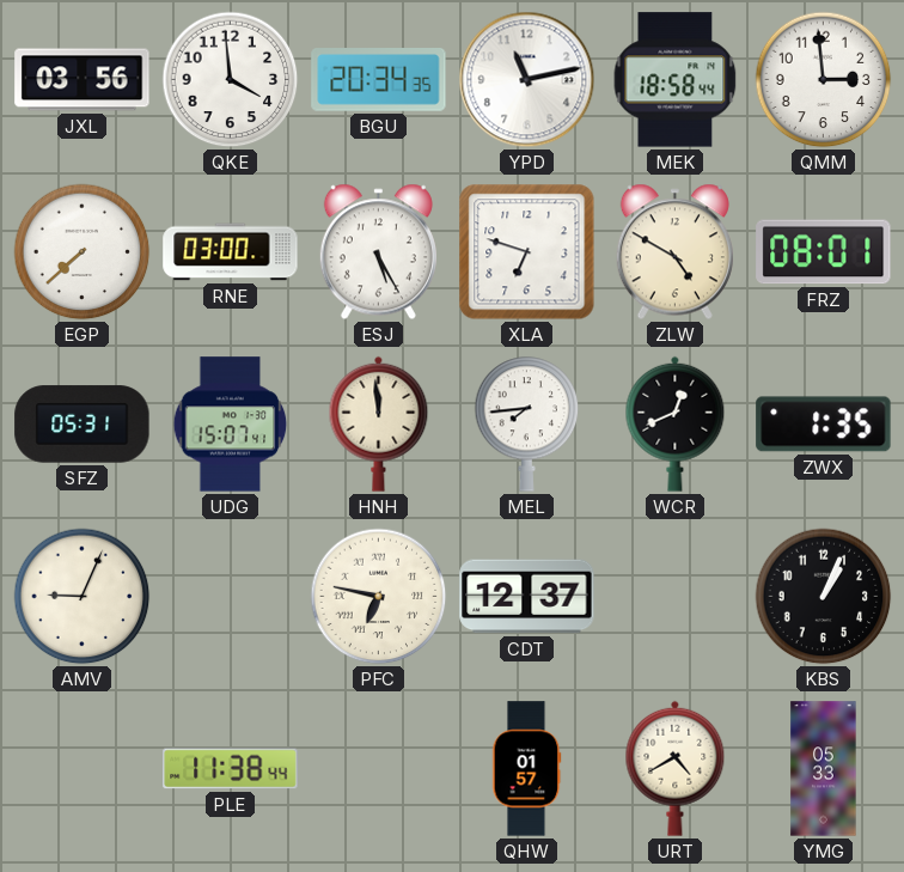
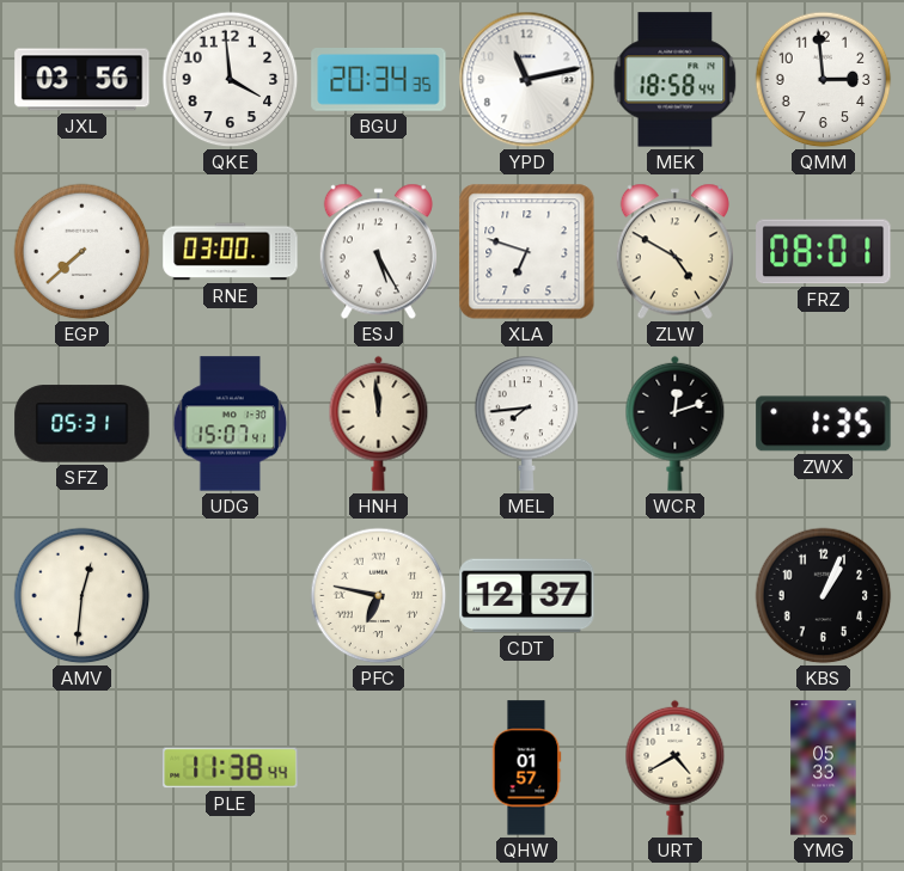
WCR: 12:41 -> 12:12 (676, 423)
AMV: 9:04 -> 12:31 (83, 596)
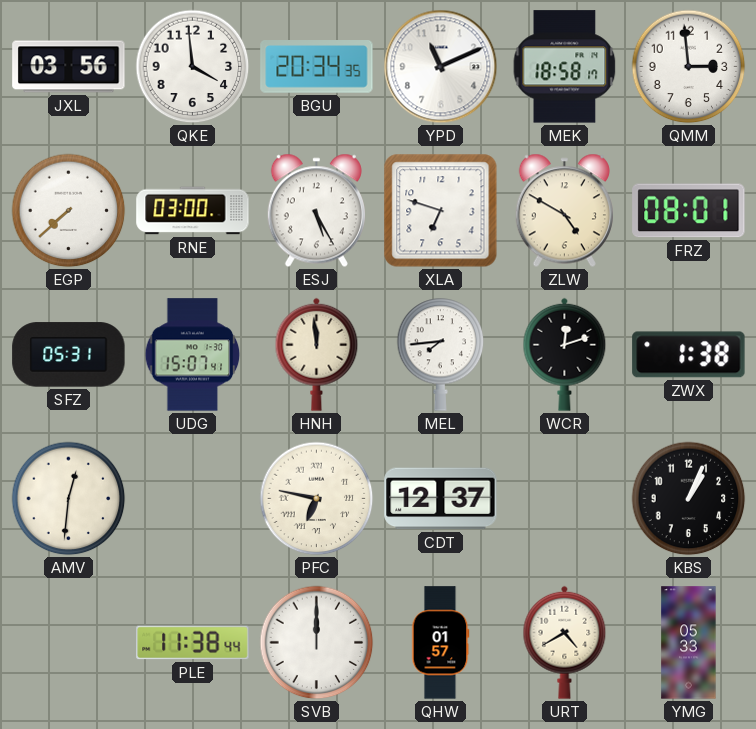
YPD: 11:13 -> 11:11 (441, 67)
MEK: 18:58:44 -> 18:58:17 (565, 67)
ZWX: 1:35 -> 1:38 (689, 355)
SVB: none -> 12:00 (317, 643)
